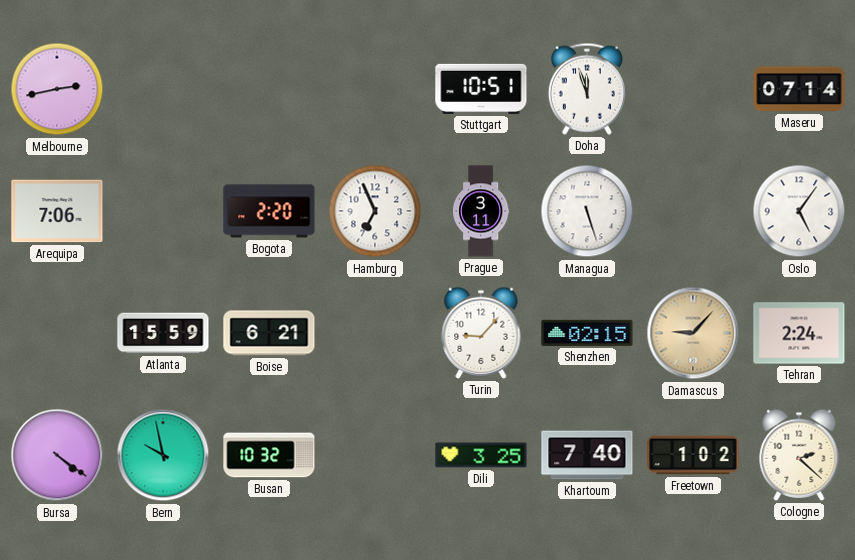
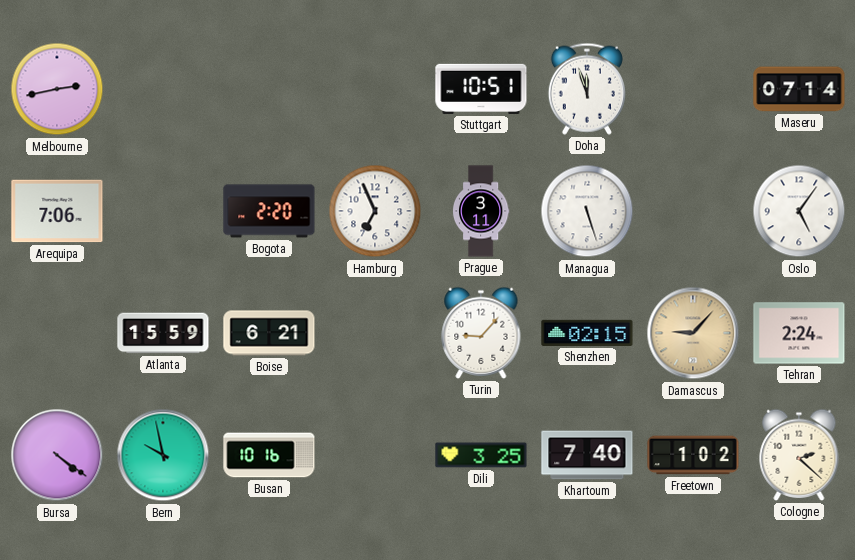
Busan: 10:32 -> 10:16 (269, 455)
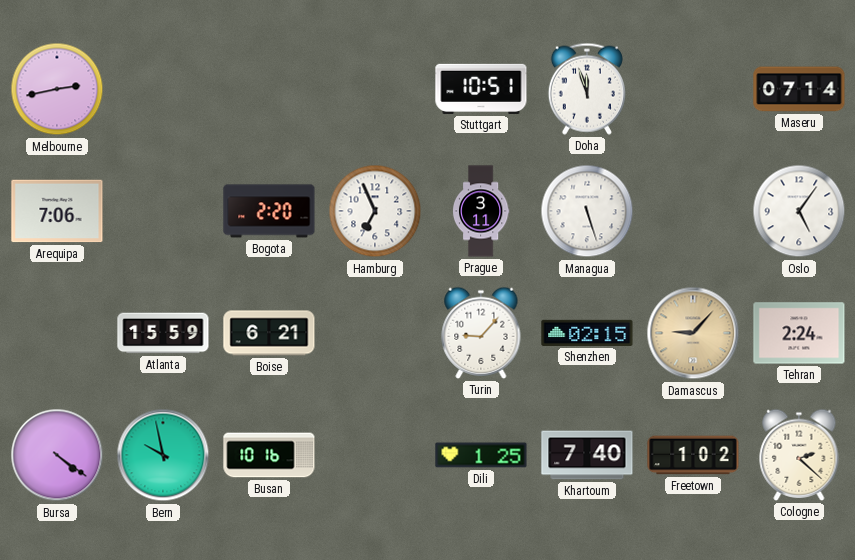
Dili: 3:25 -> 1:25 (481, 455)
